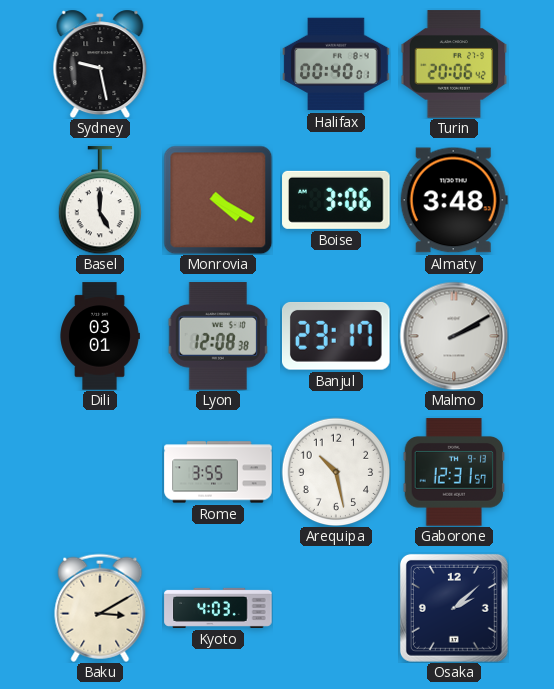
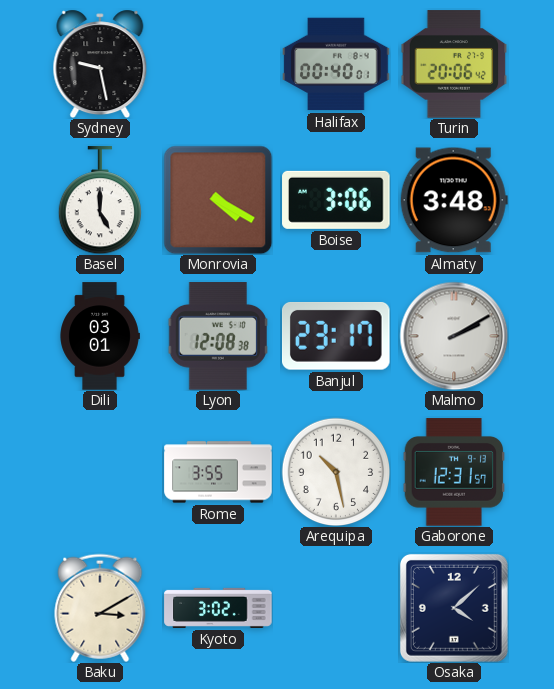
Kyoto: 4:03 -> 3:02 (218, 608)
Osaka: 2:08 -> 4:08 (454, 608)
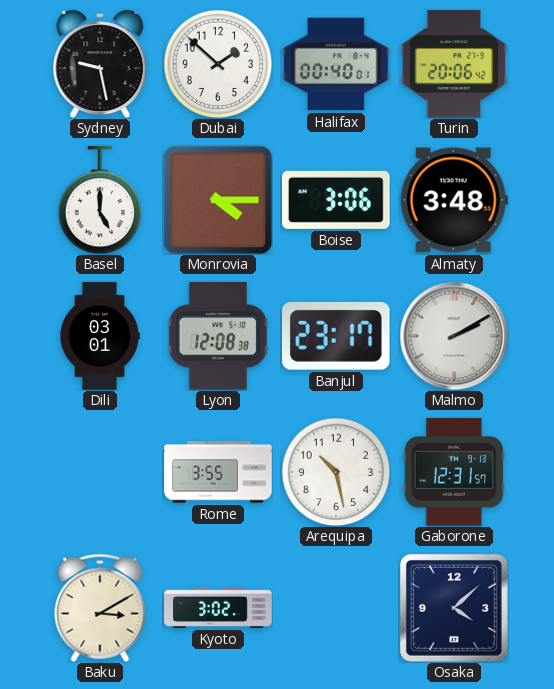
Dubai: none -> 1:52 (218, 64)
Monrovia: 4:20 -> 4:15 (218, 200)
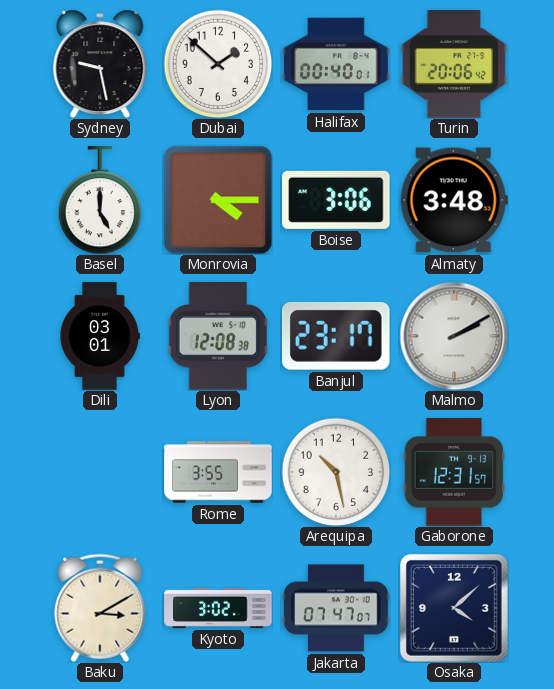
Jakarta: none -> 07:47 (336, 608)
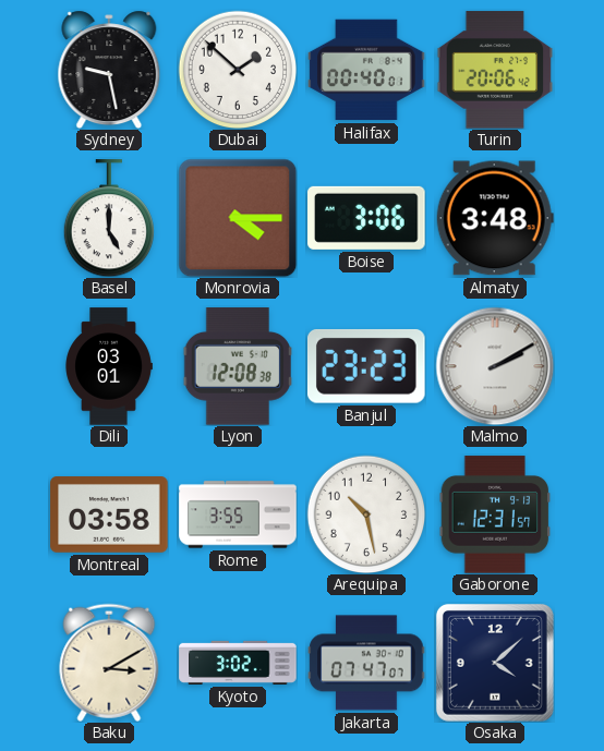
Banjul: 23:17 -> 23:23 (367, 366)
Montreal: none -> 03:58 (109, 516)
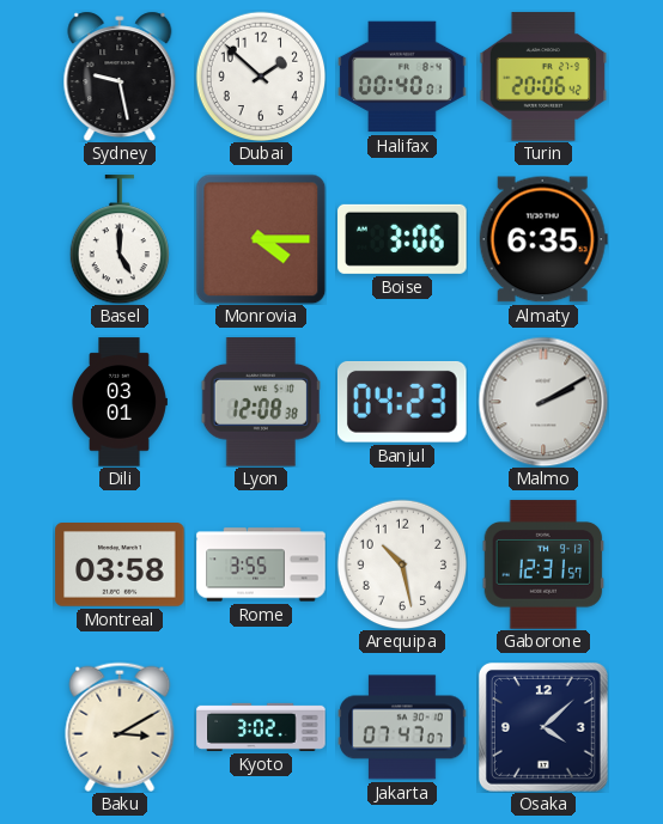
Almaty: 3:48 -> 6:35 (543, 239)
Banjul: 23:23 -> 04:23 (403, 402)
